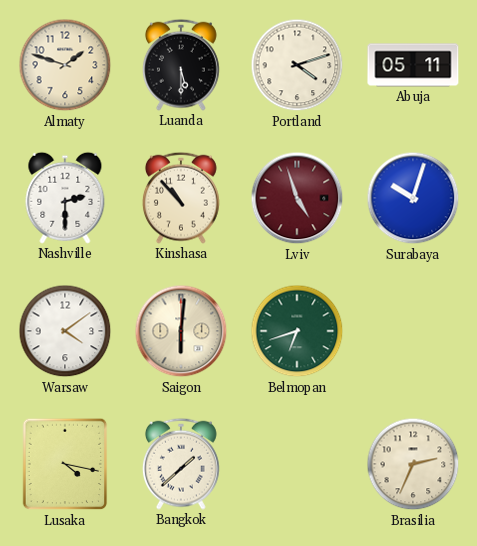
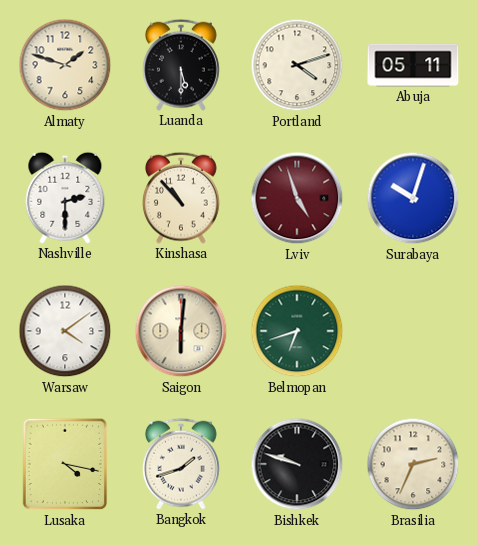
Bangkok: 1:38 -> 1:42 (181, 464)
Bishkek: none -> 9:48 (297, 464)
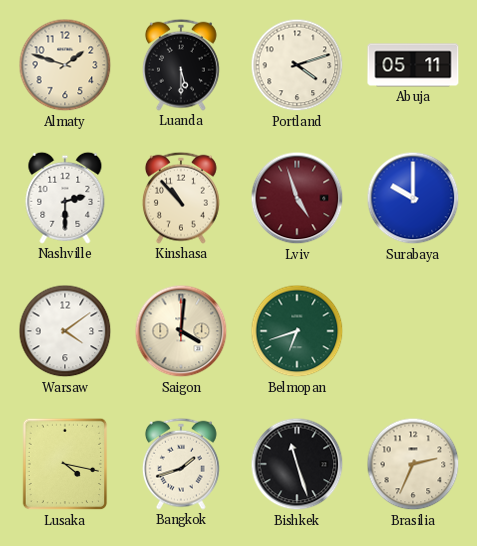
Surabaya: 10:03 -> 10:00 (413, 198)
Saigon: 6:01 -> 4:01 (181, 331)
Bishkek: 9:48 -> 11:27 (297, 464)
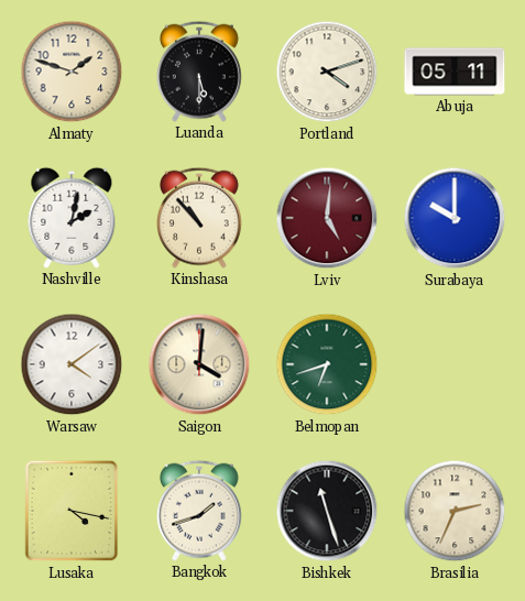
Nashville: 2:30 -> 2:02 (72, 218)
Lviv: 4:57 -> 5:01 (327, 218)
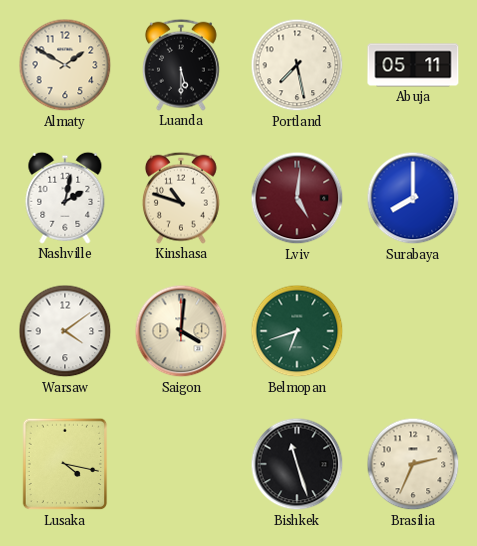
Almaty: 1:48 -> 1:50 (65, 65)
Portland: 4:12 -> 7:28 (297, 65)
Kinshasa: 10:53 -> 10:48 (181, 198)
Surabaya: 10:00 -> 8:00 (413, 198)
Bangkok: 1:42 -> none (199, 511)
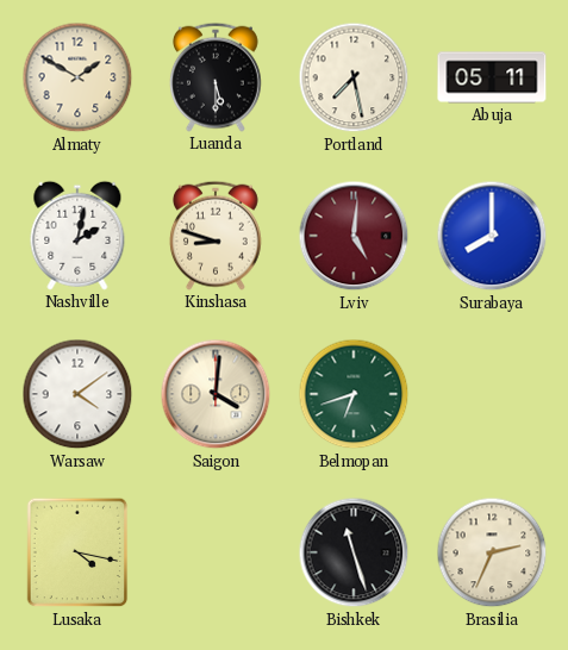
Kinshasa: 10:48 -> 8:48 (216, 236)
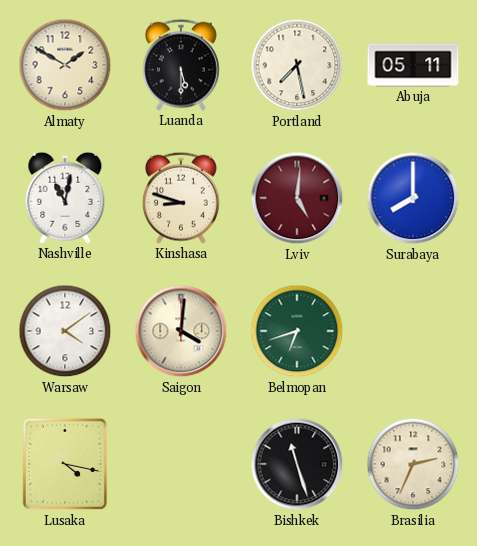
Nashville: 2:02 -> 11:02 (65, 198)
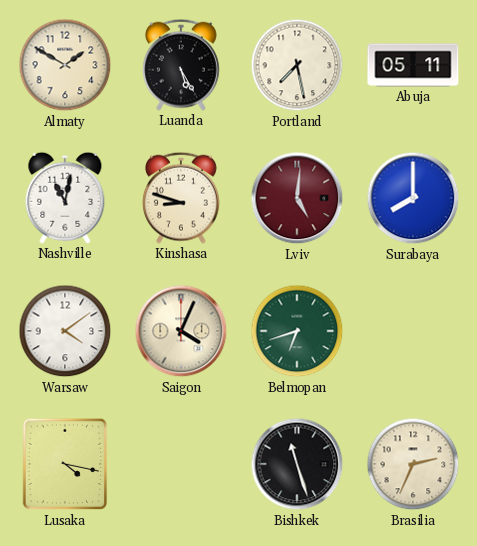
Luanda: 5:30 -> 5:25 (181, 65)
Saigon: 4:01 -> 4:04 (181, 331)
